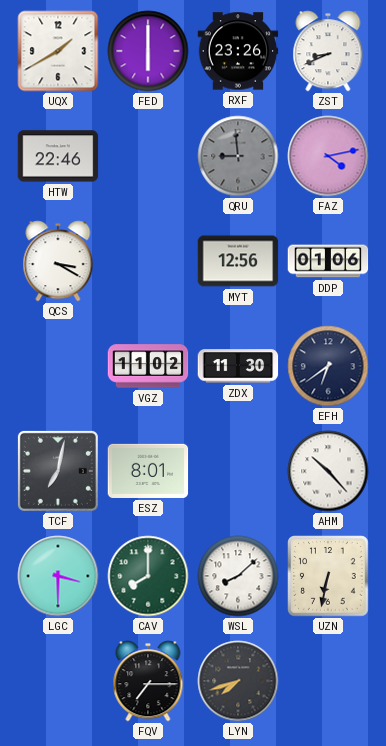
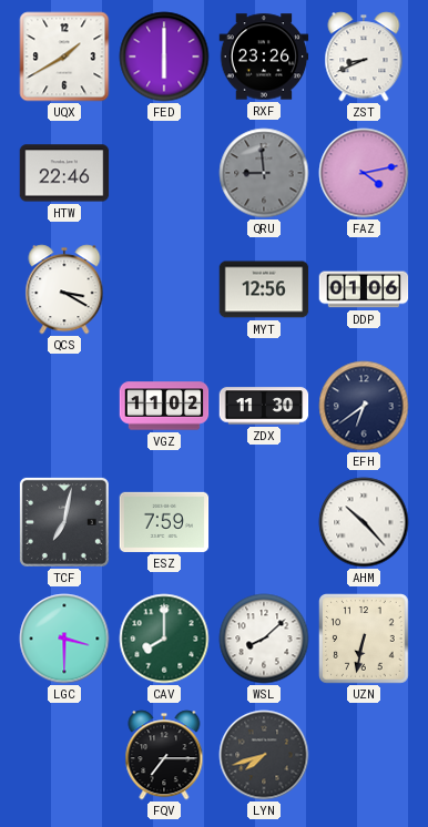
ESZ: 8:01 -> 7:59 (164, 522)
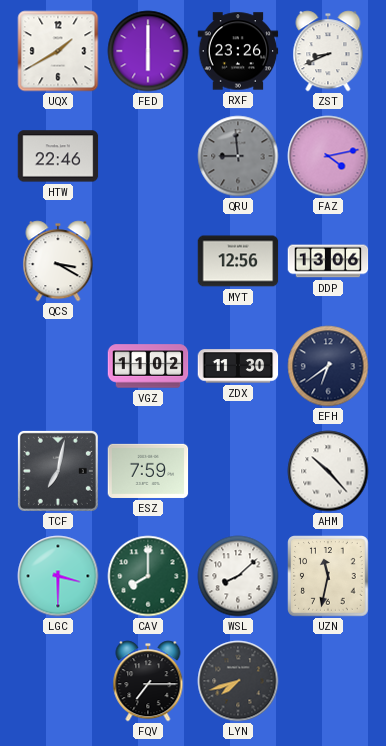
DDP: 01:06 -> 13:06 (328, 261)
UZN: 6:32 -> 11:32 (328, 576)
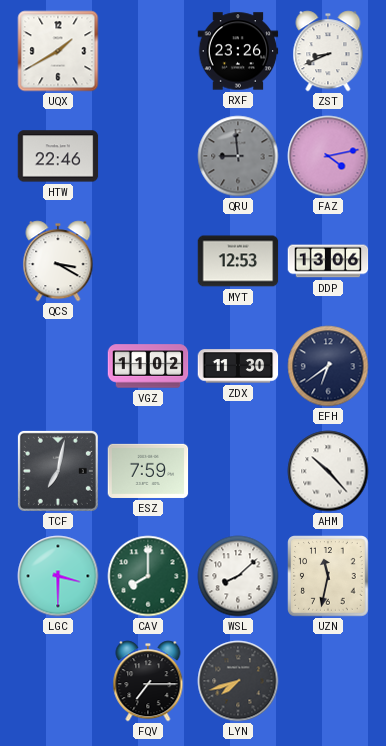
FED: 6:00 -> none (148, 51)
MYT: 12:56 -> 12:53 (238, 261)
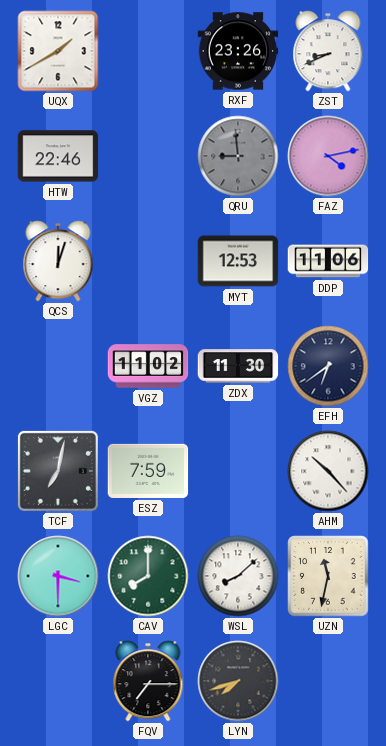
QCS: 3:20 -> 12:03 (58, 261)
DDP: 13:06 -> 11:06 (328, 261)
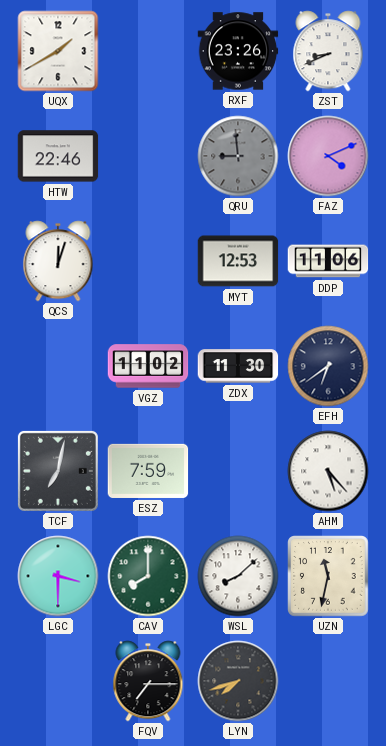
FAZ: 4:13 -> 4:11 (328, 156)
AHM: 10:23 -> 5:23 (328, 471)
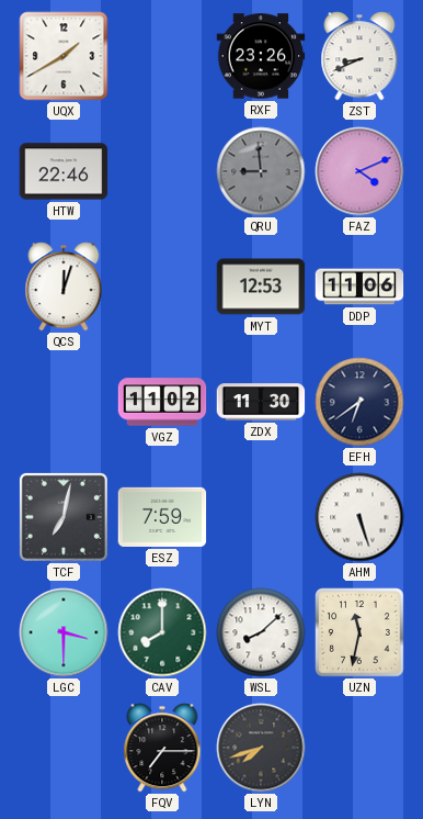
AHM: 5:23 -> 5:27 (359, 517)
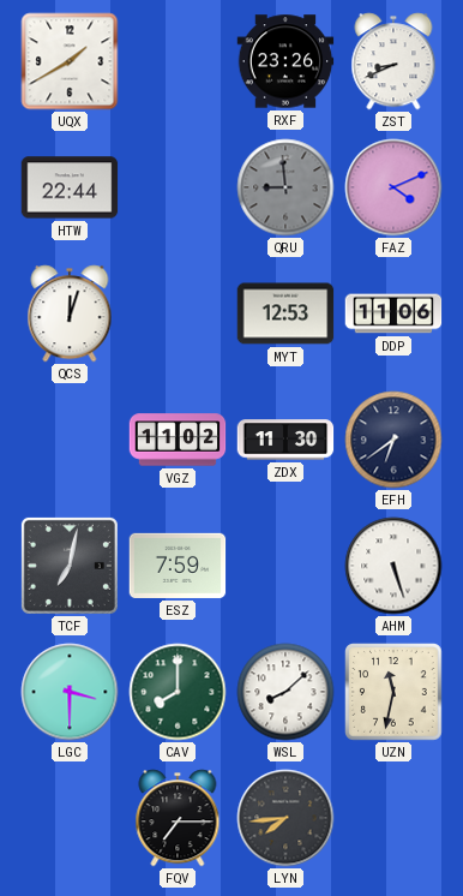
HTW: 22:46 -> 22:44 (70, 187)
LYN: 7:42 -> 7:44 (285, 818)
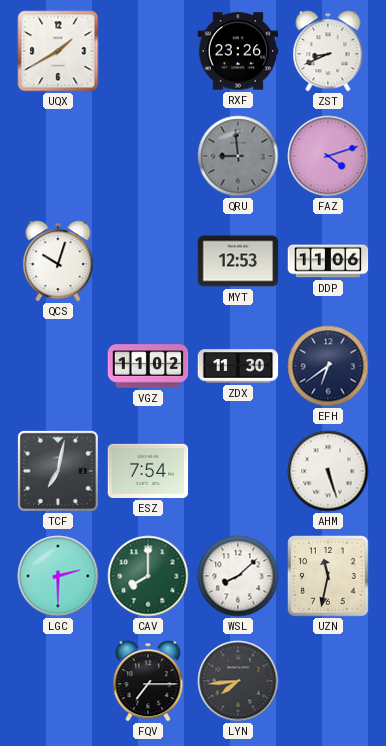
HTW: 22:44 -> none (70, 187)
FAZ: 4:11 -> 4:12 (328, 156)
QCS: 12:03 -> 10:03 (58, 261)
ESZ: 7:59 -> 7:54 (148, 471)
LGC: 3:30 -> 2:30 (58, 576)
